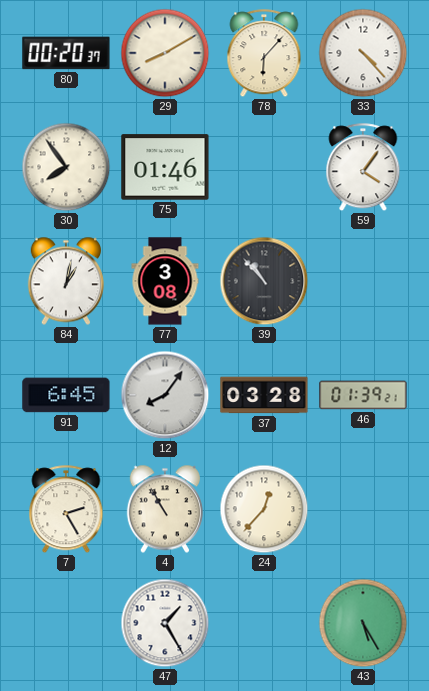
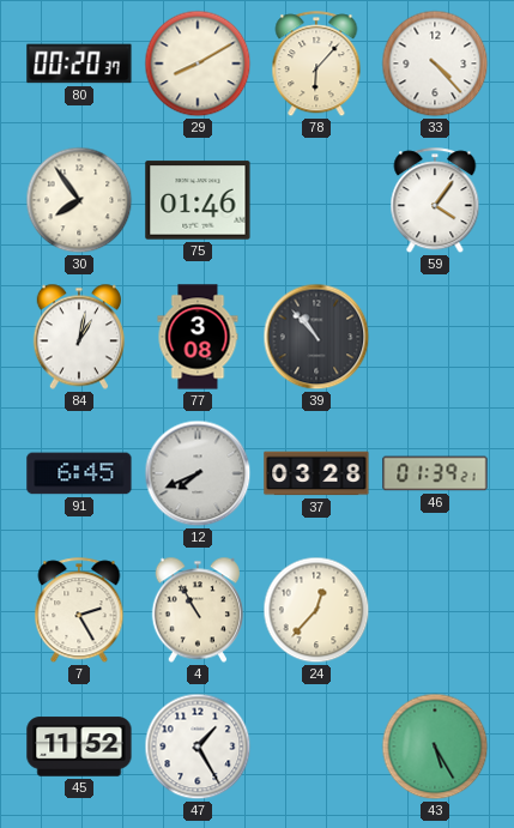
12: 8:06 -> 7:41 (198, 473)
45: none -> 11:52 (79, 747)
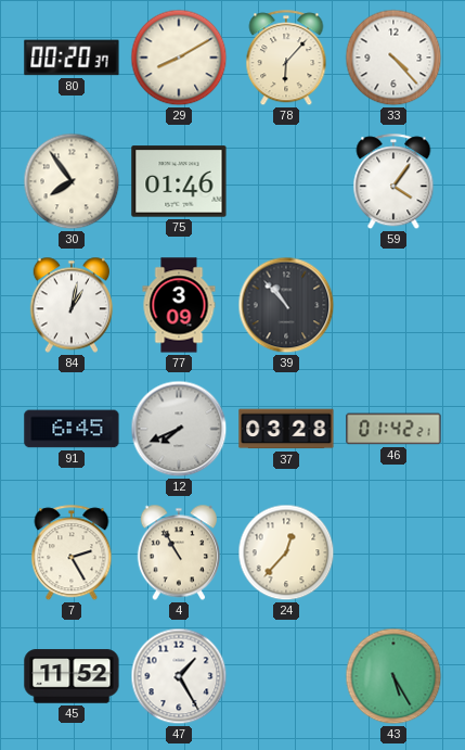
77: 3:08 -> 3:09 (179, 305)
46: 01:39 -> 01:42 (393, 429)
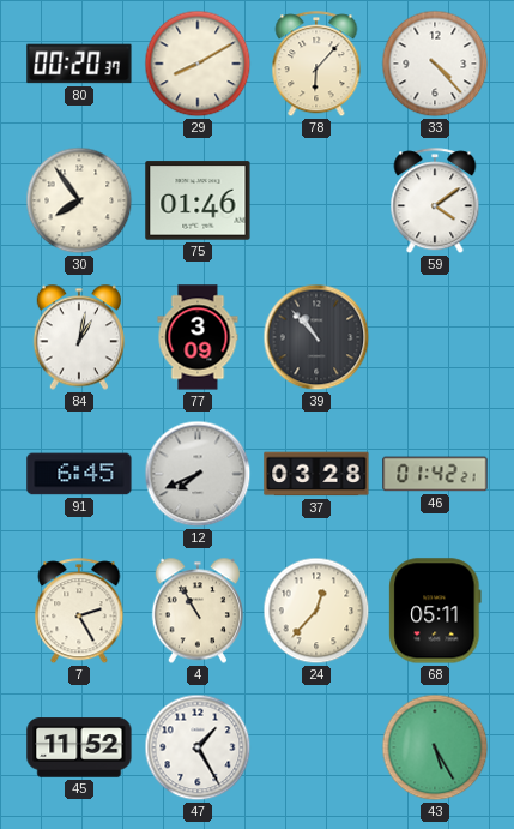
59: 4:06 -> 4:09 (435, 202)
68: none -> 05:11 (435, 611)
